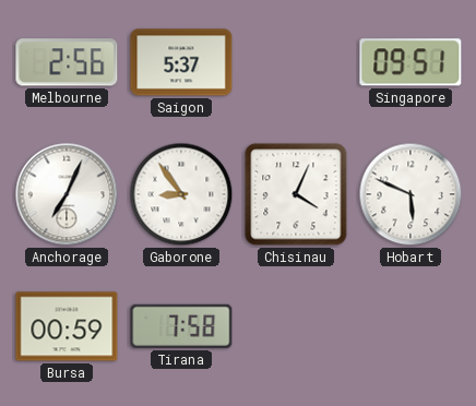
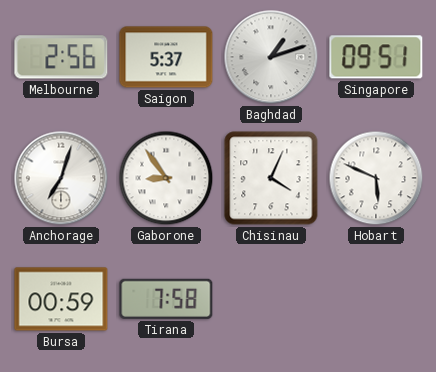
Baghdad: none -> 1:12 (271, 57)
Anchorage: 7:04 -> 7:03 (61, 178)
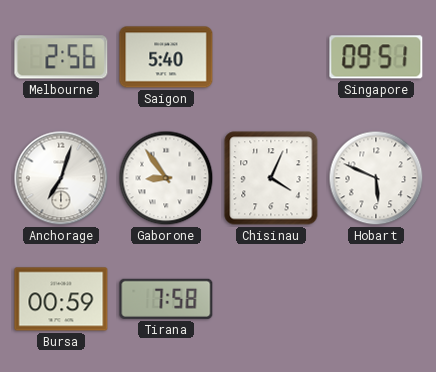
Saigon: 5:37 -> 5:40 (166, 57)
Baghdad: 1:12 -> none (271, 57)
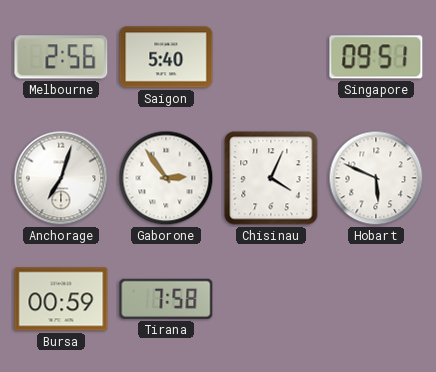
Gaborone: 8:54 -> 2:54 (166, 178)
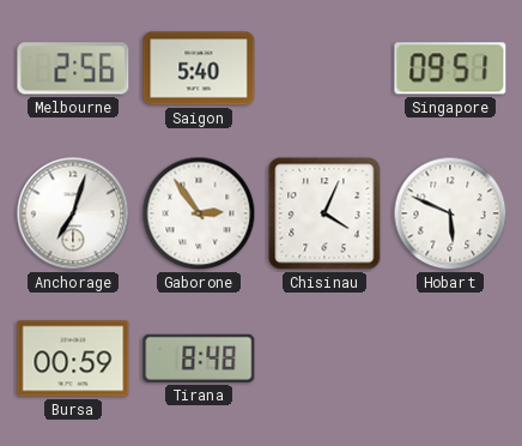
Tirana: 7:58 -> 8:48 (199, 358)
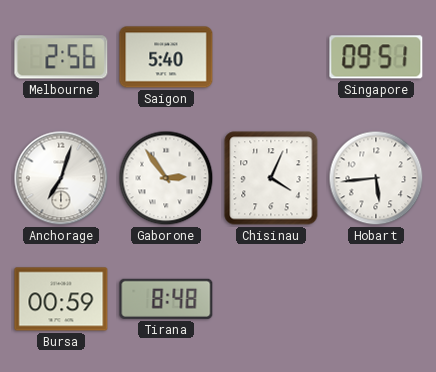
Hobart: 5:49 -> 5:44 (376, 178)
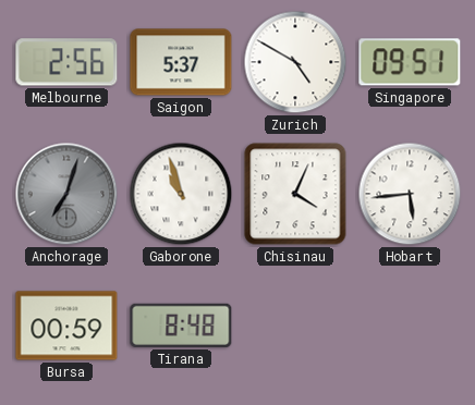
Saigon: 5:40 -> 5:37 (181, 62)
Zurich: none -> 4:50 (295, 62)
Anchorage dial: white -> grey (66, 194)
Gaborone: 2:54 -> 10:57 (181, 194)
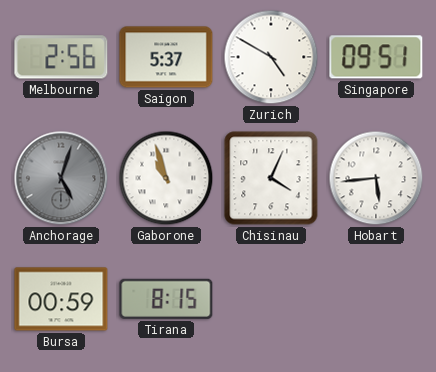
Anchorage: 7:03 -> 5:03 (61, 178)
Tirana: 8:48 -> 8:15 (166, 299)
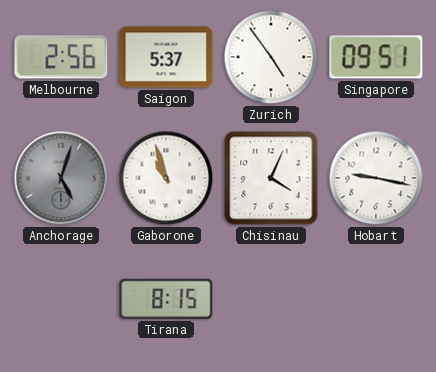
Zurich: 4:50 -> 4:54 (271, 57)
Hobart: 5:44 -> 9:17 (376, 178)
Bursa: 00:59 -> none (61, 299)
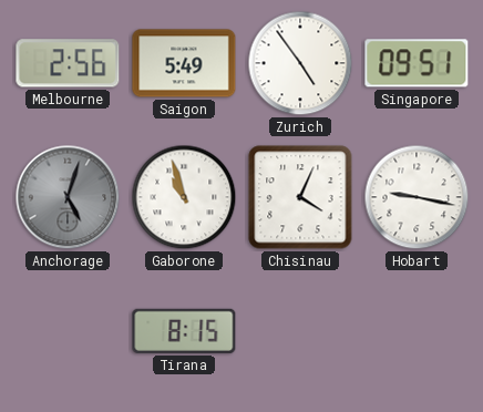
Saigon: 5:37 -> 5:49 (184, 63)
